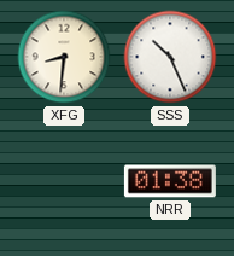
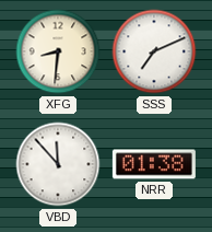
SSS: 10:26 -> 7:11 (154, 51)
VBD: none -> 11:53 (58, 164)
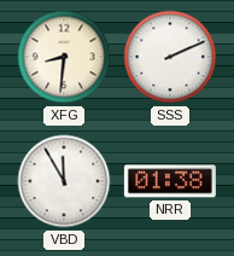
SSS: 7:11 -> 2:11 (170, 57)
VBD: 11:53 -> 11:55 (64, 181)
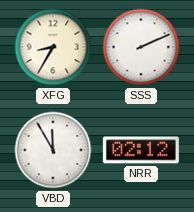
XFG: 8:31 -> 8:35 (53, 47)
NRR: 01:38 -> 02:12 (141, 150)
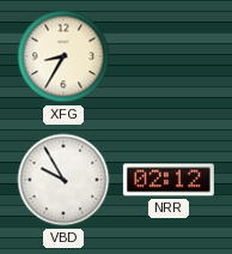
SSS: 2:11 -> none (141, 47)
VBD: 11:55 -> 9:55 (63, 180)
